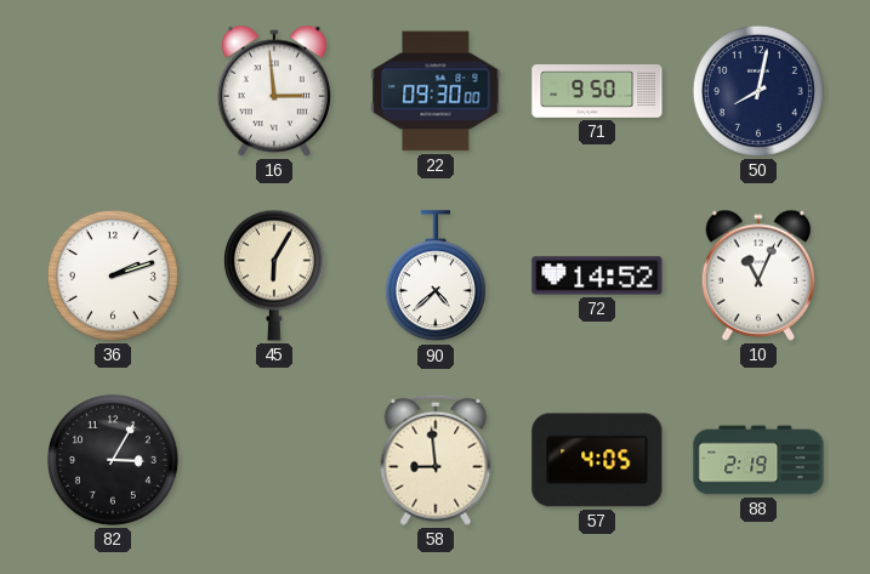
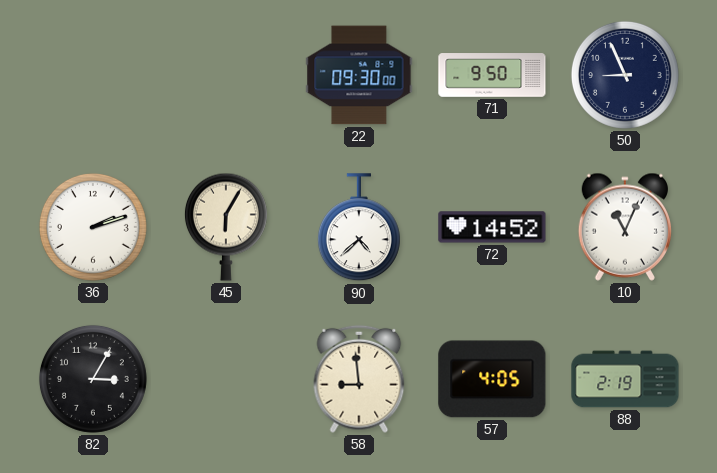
16: 2:59 -> none (273, 91)
50: 8:02 -> 8:56 (625, 75)
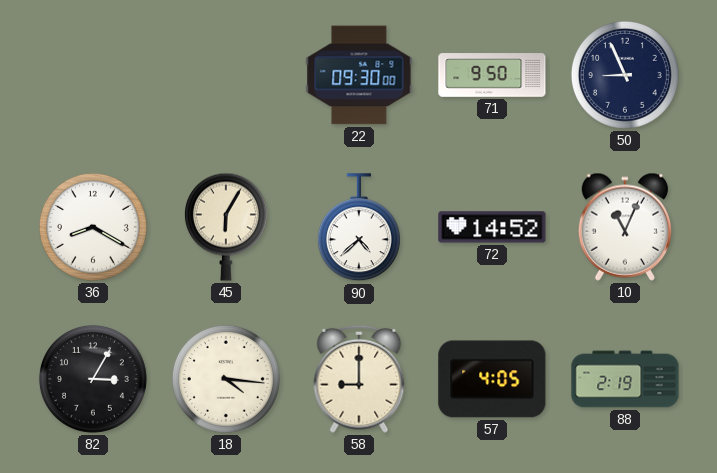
36: 2:12 -> 8:20 (93, 227)
18: none -> 4:16 (226, 379)
58: 8:59 -> 9:00 (359, 379)
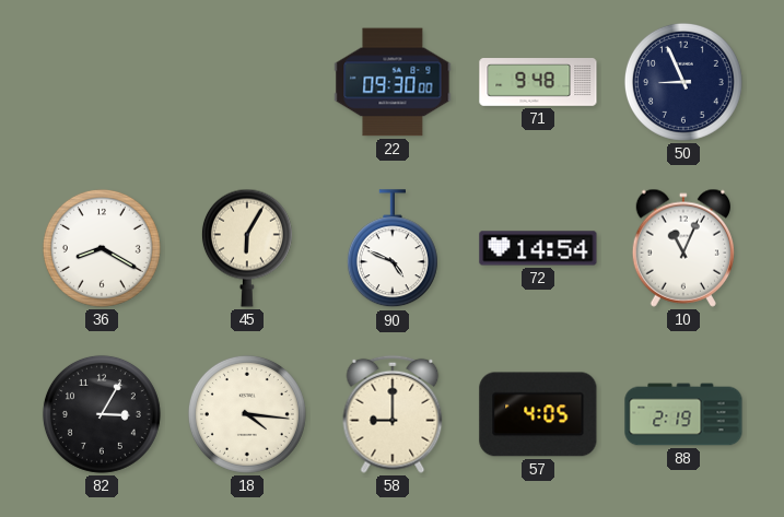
71: 9:50 -> 9:48 (538, 82)
90: 4:38 -> 4:49 (393, 249)
72: 14:52 -> 14:54 (538, 248)
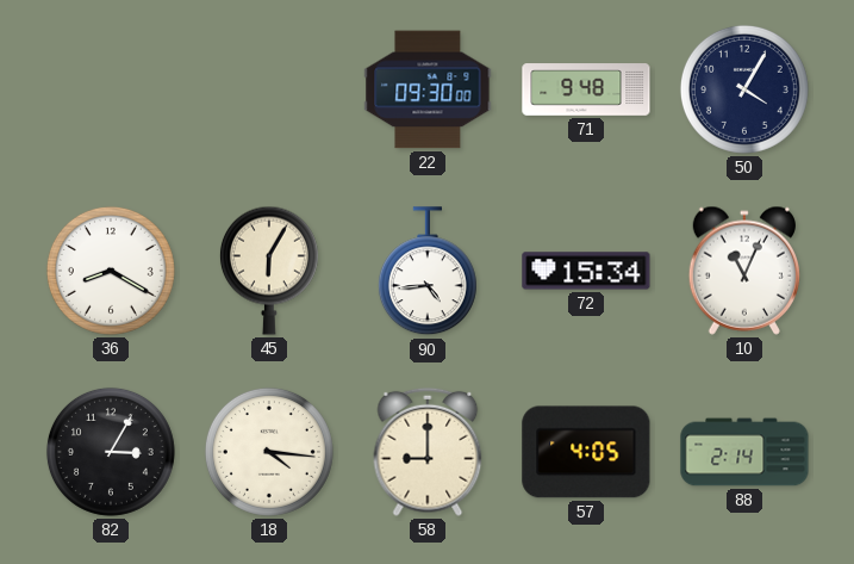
50: 8:56 -> 4:05 (744, 89)
90: 4:49 -> 4:44 (428, 272)
72: 14:54 -> 15:34 (586, 271)
88: 2:19 -> 2:14 (744, 452)
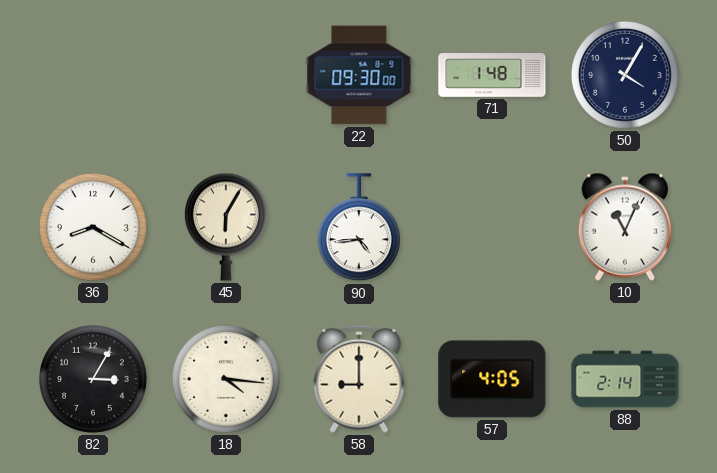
71: 9:48 -> 1:48 (492, 75)
72: 15:34 -> none (586, 271)
